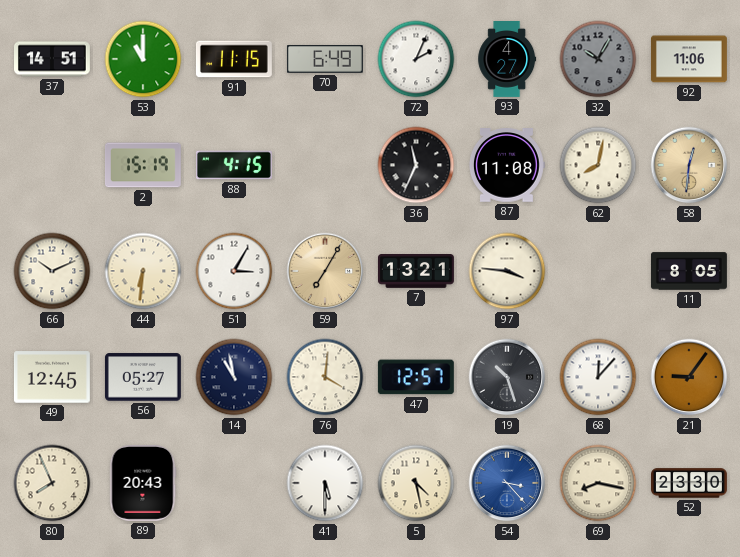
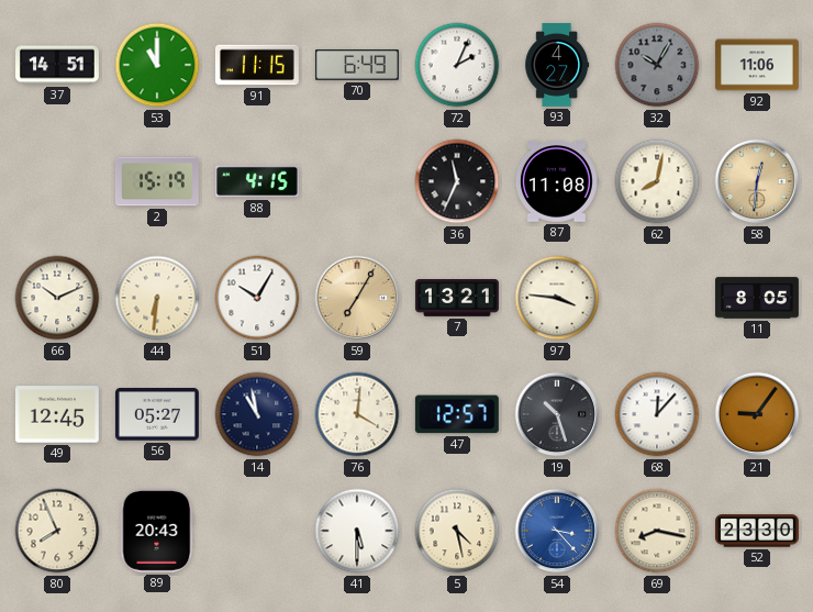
51: 3:05 -> 10:05 (257, 298)
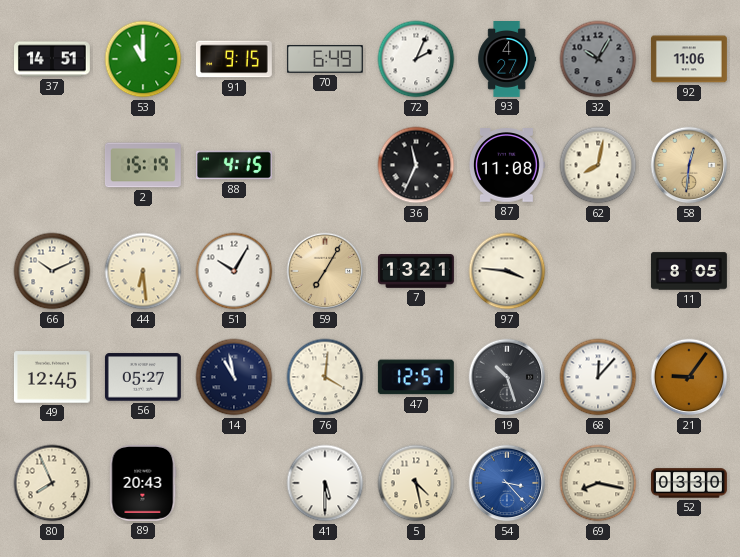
91: 11:15 -> 9:15 (234, 59)
44: 6:31 -> 6:29 (143, 271)
52: 23:30 -> 03:30 (690, 483)
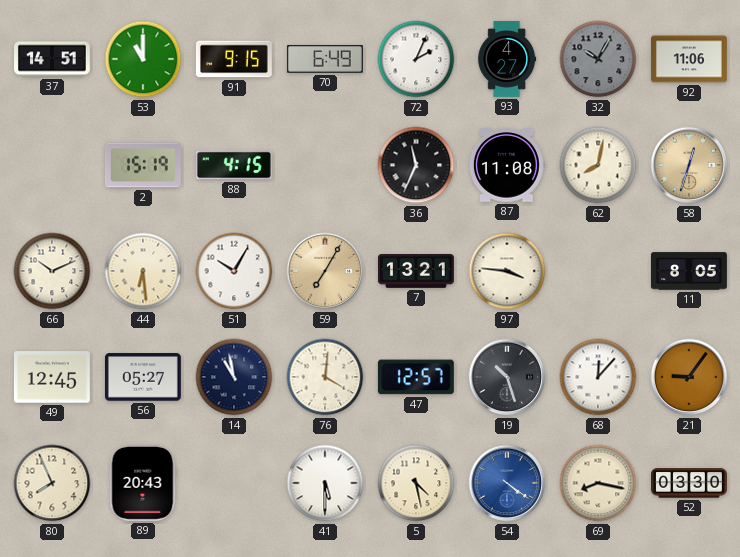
58: 12:31 -> 12:33 (689, 165)
54: 3:23 -> 4:21 (507, 483)
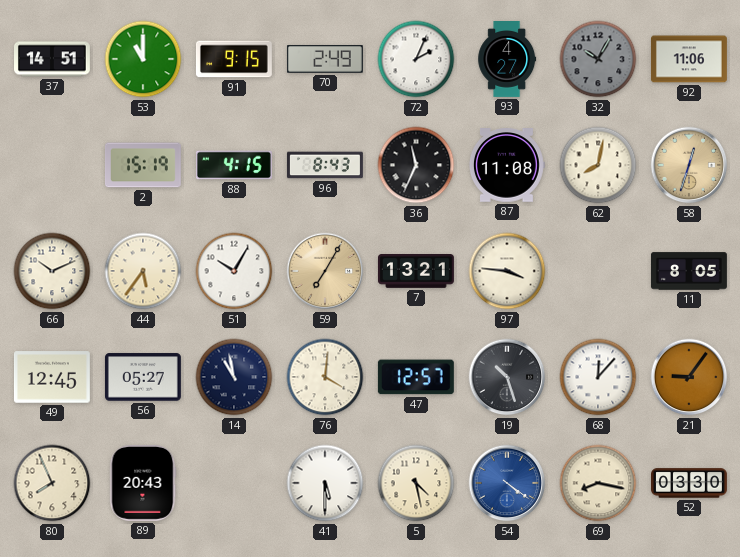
70: 6:49 -> 2:49 (325, 59)
96: none -> 8:43 (325, 165)
44: 6:29 -> 5:36 (143, 271)
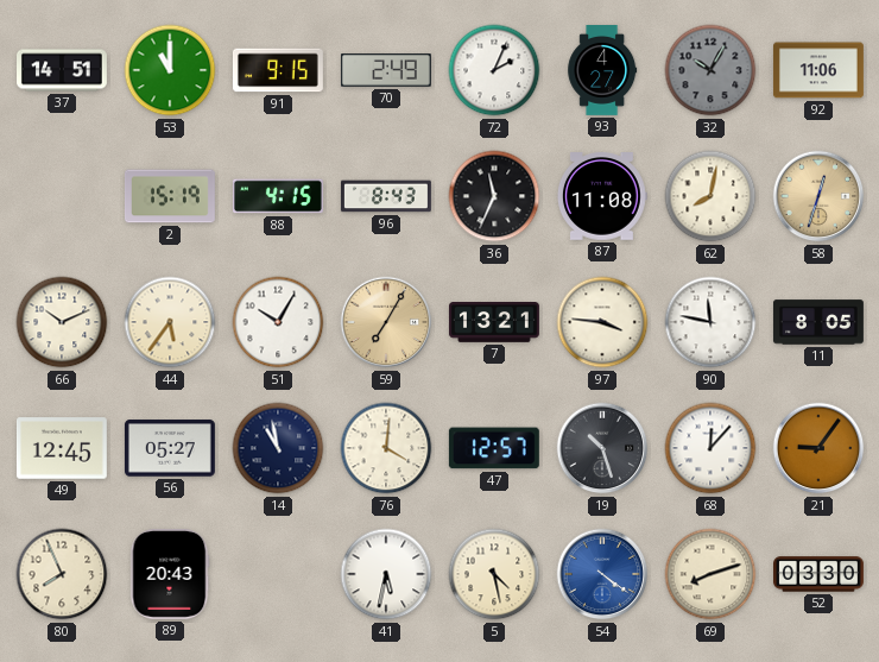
90: none -> 11:47 (710, 322)
41: 5:30 -> 5:32 (386, 574)
69: 8:17 -> 8:12 (710, 574)
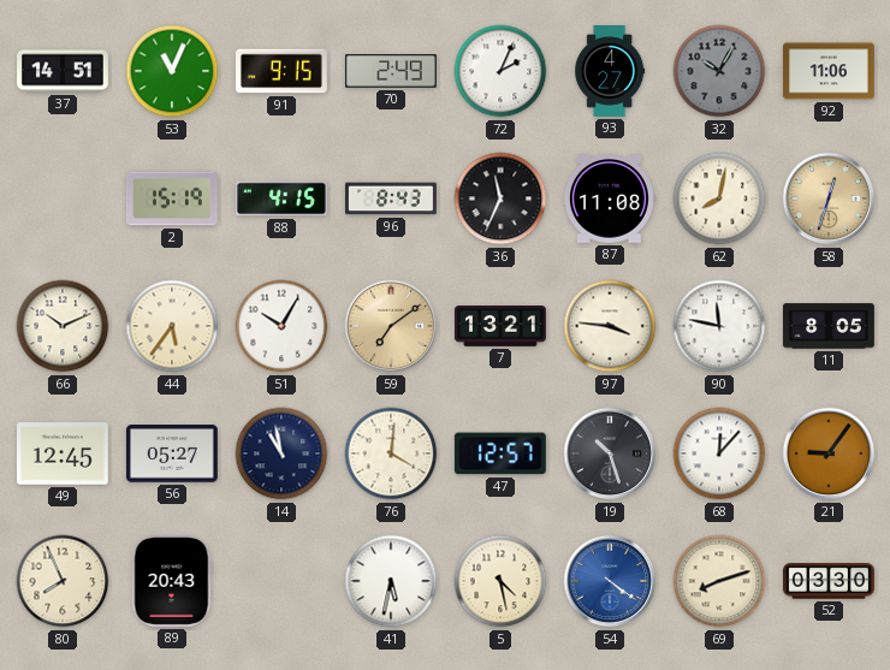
53: 11:00 -> 11:04 (172, 71)
59: 7:05 -> 7:09 (391, 326)
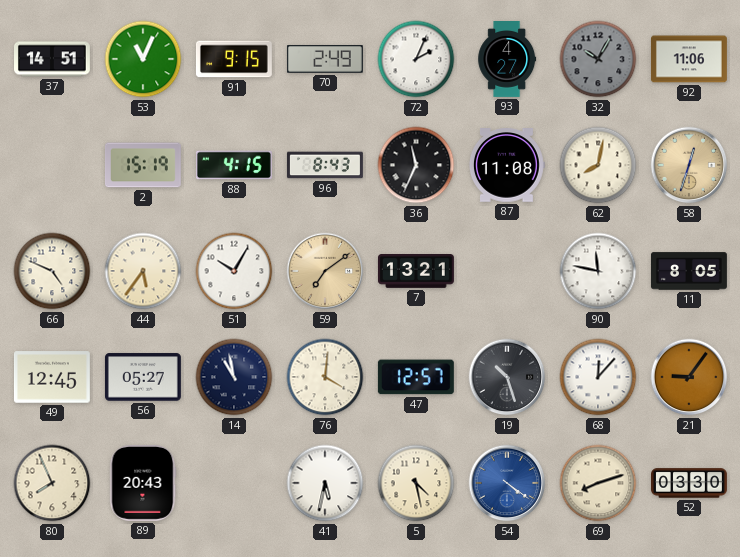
66: 10:11 -> 4:49 (52, 271)
97: 3:46 -> none (610, 326)
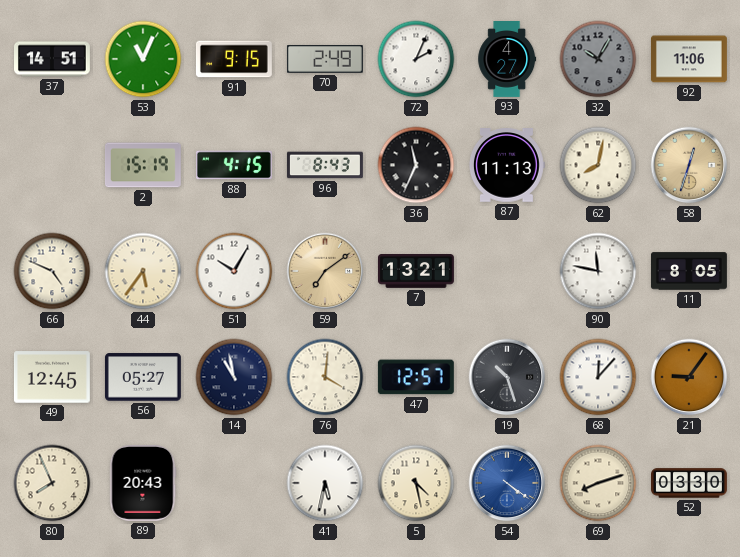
87: 11:08 -> 11:13 (506, 165)
